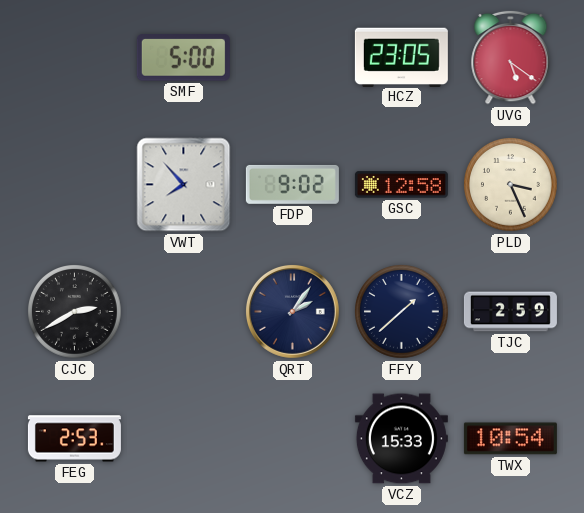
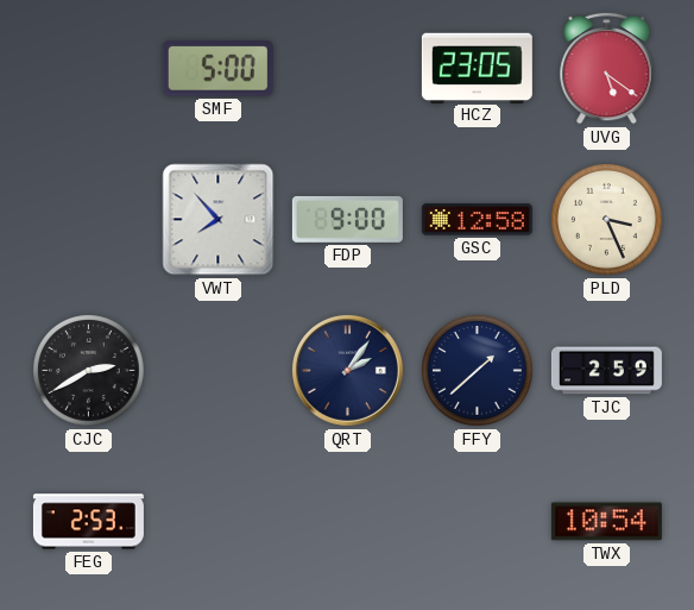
FDP: 9:02 -> 9:00 (347, 219)
VCZ: 15:33 -> none (401, 439)
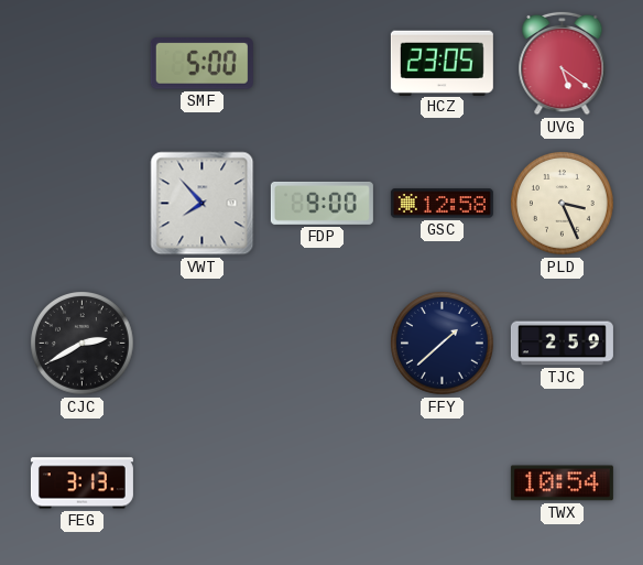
QRT: 2:06 -> none (347, 370)
FEG: 2:53 -> 3:13 (81, 483)
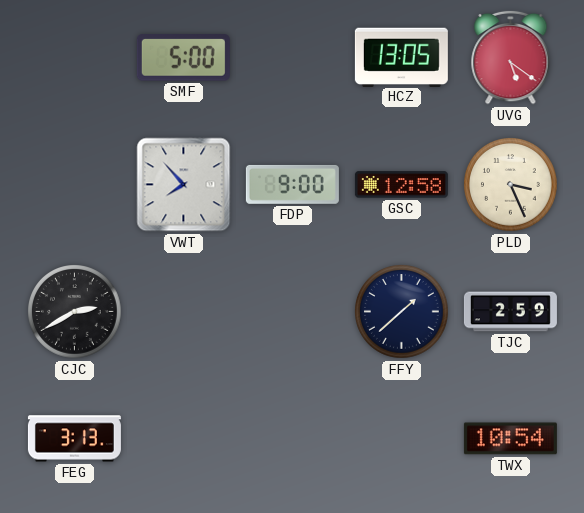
HCZ: 23:05 -> 13:05 (401, 57)
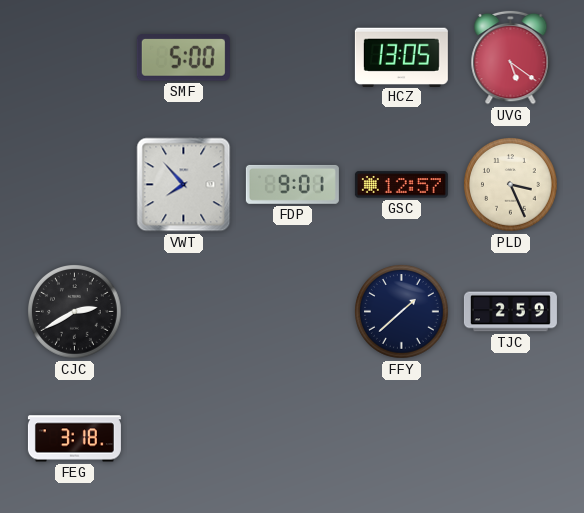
FDP: 9:00 -> 9:01 (292, 184)
GSC: 12:58 -> 12:57 (401, 185)
FEG: 3:13 -> 3:18 (74, 439)
TWX: 10:54 -> none (510, 439)
